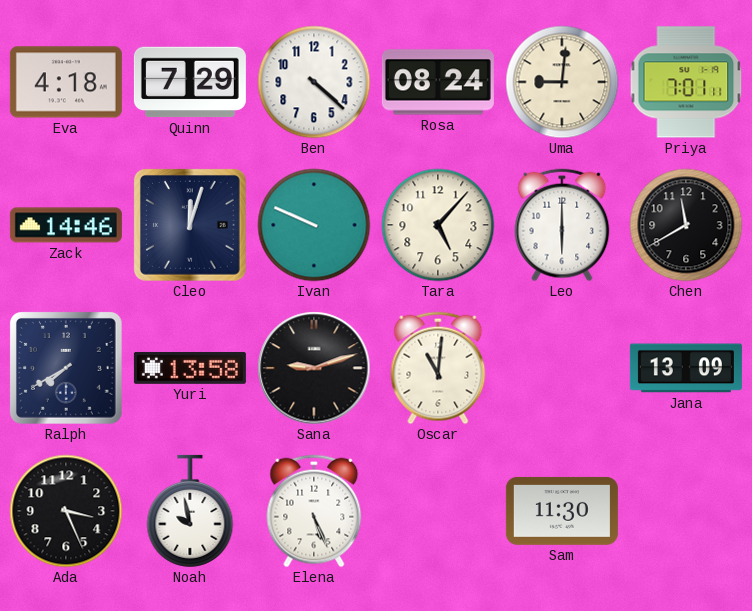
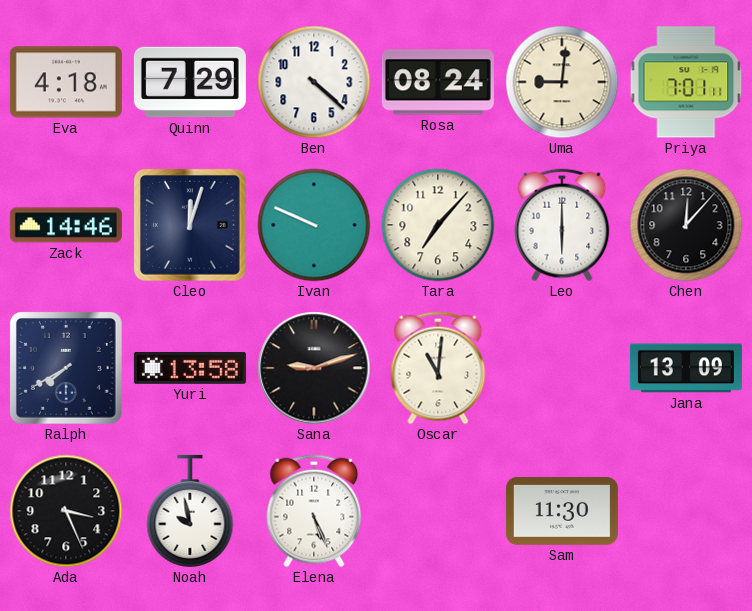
Tara: 5:07 -> 7:07 (438, 225)
Chen: 11:40 -> 12:07 (686, 225)
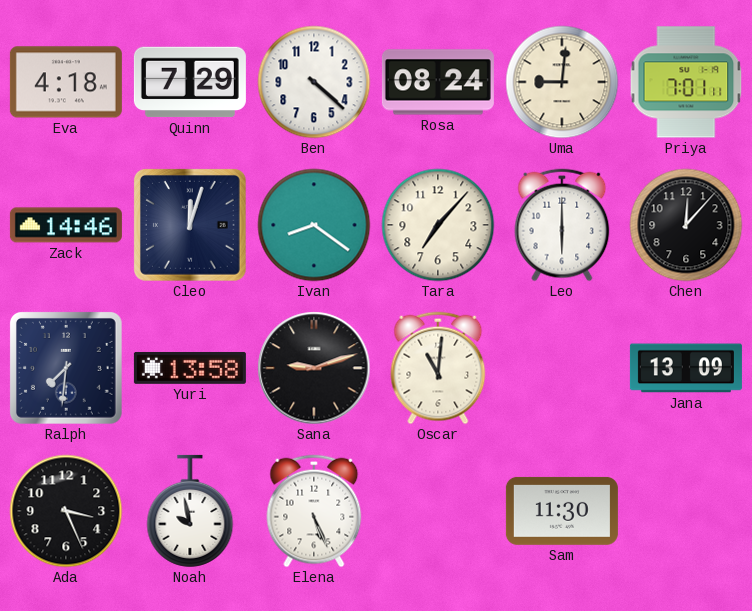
Ivan: 9:49 -> 8:21 (314, 225)
Ralph: 7:40 -> 7:31 (66, 368)
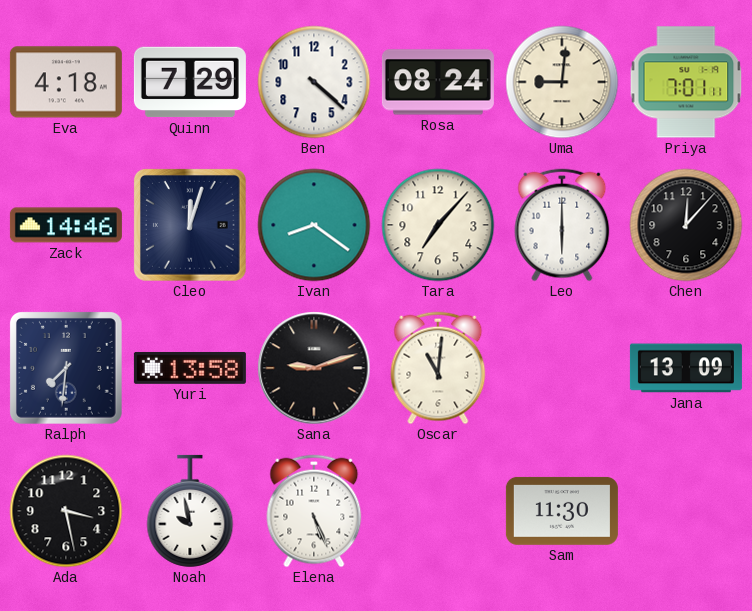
Ada: 3:26 -> 3:28 (66, 511)
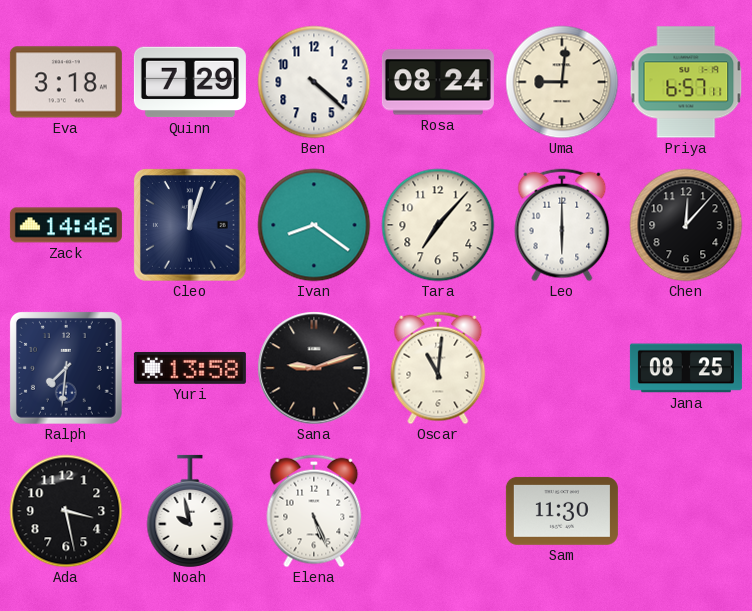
Eva: 4:18 -> 3:18 (66, 82)
Priya: 7:01 -> 6:57 (686, 82)
Jana: 13:09 -> 08:25 (686, 368)
